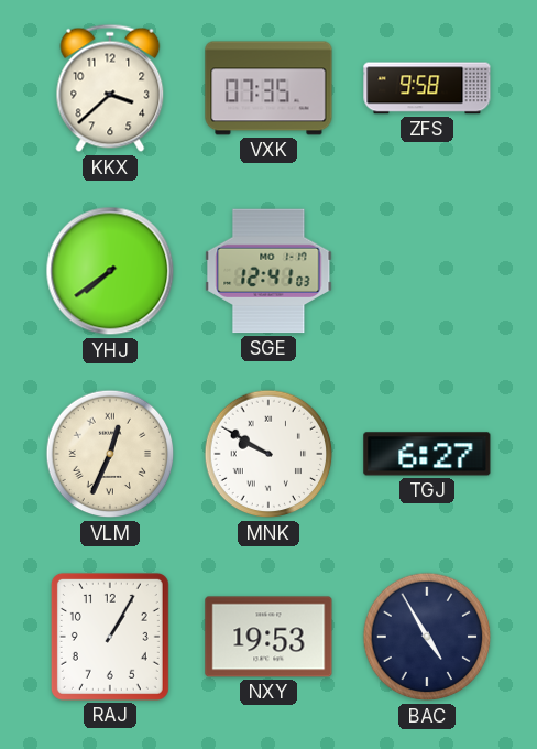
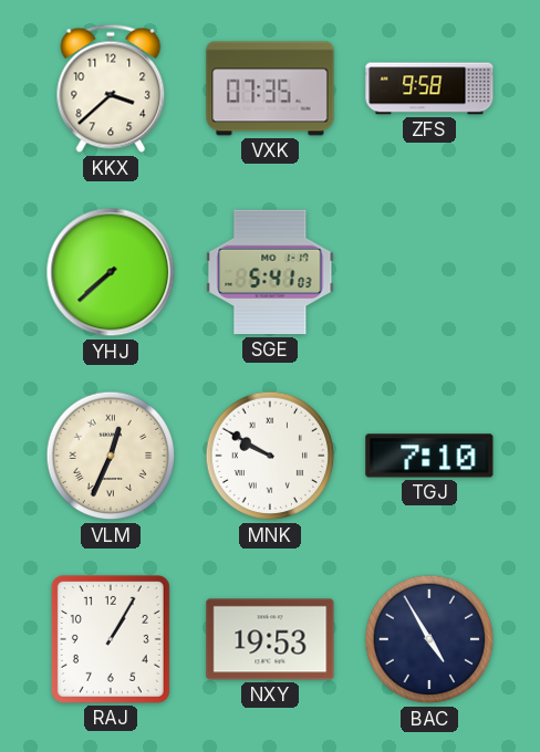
YHJ: 7:39 -> 7:38 (111, 272)
SGE: 12:41 -> 5:41 (270, 272)
TGJ: 6:27 -> 7:10 (429, 456)
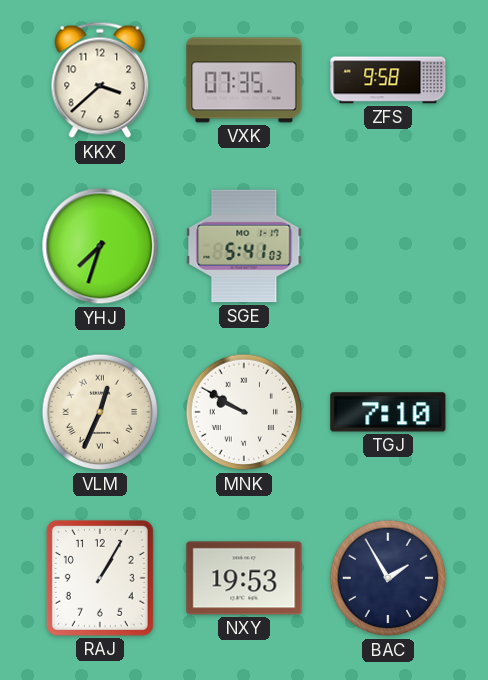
YHJ: 7:38 -> 7:33 (100, 246)
BAC: 4:55 -> 1:55 (388, 578)
